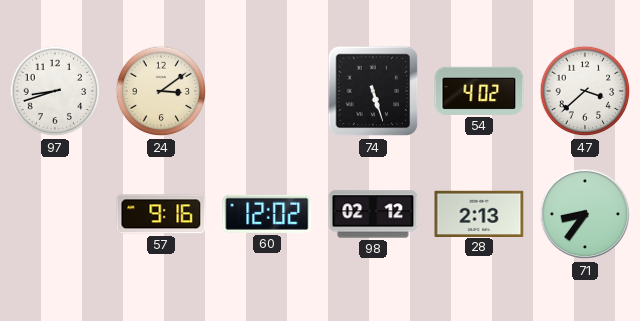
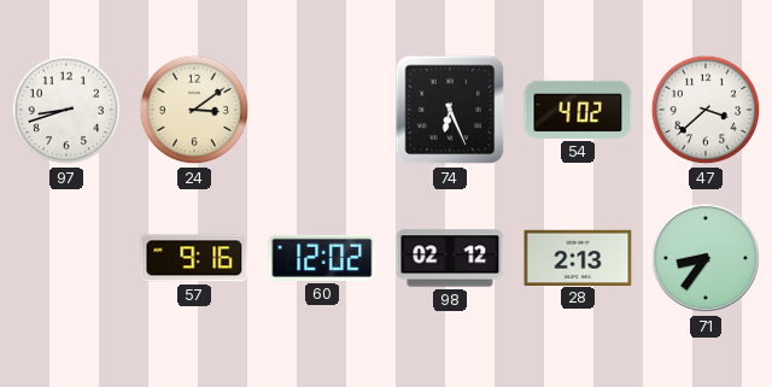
74: 5:27 -> 6:26 (450, 110)
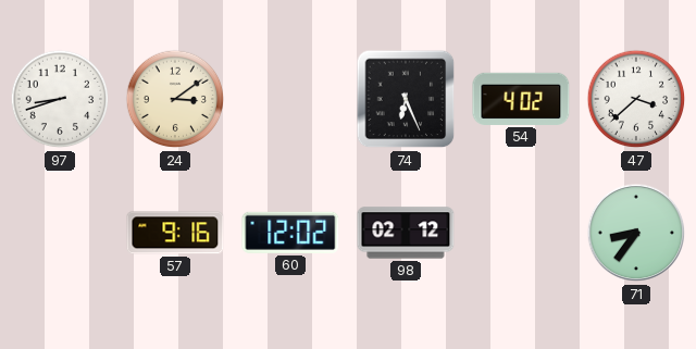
28: 2:13 -> none (578, 257)
